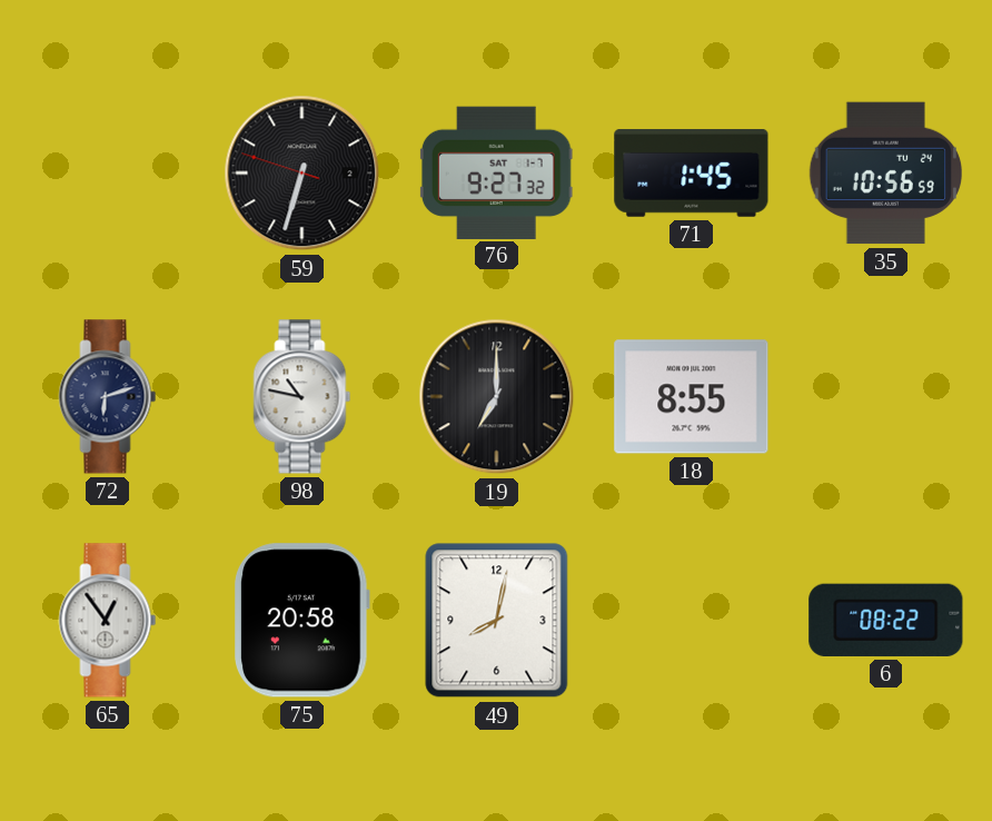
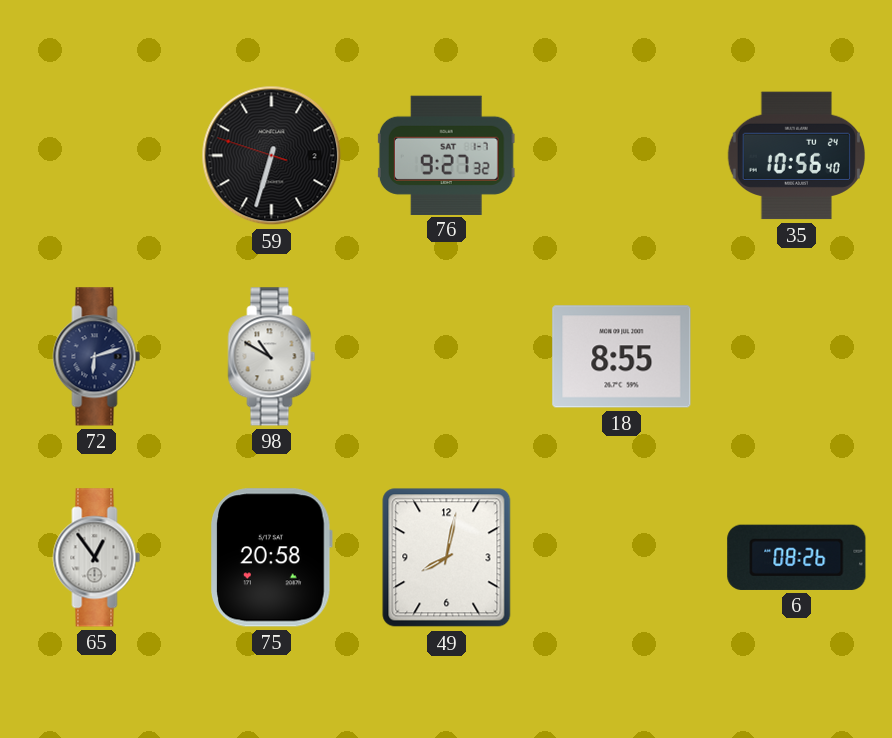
71: 1:45 -> none (692, 174)
35: 10:56:59 -> 10:56:40 (796, 156)
98: 10:47 -> 10:50 (272, 357)
19: 7:00 -> none (497, 397)
6: 08:22 -> 08:26 (797, 557)
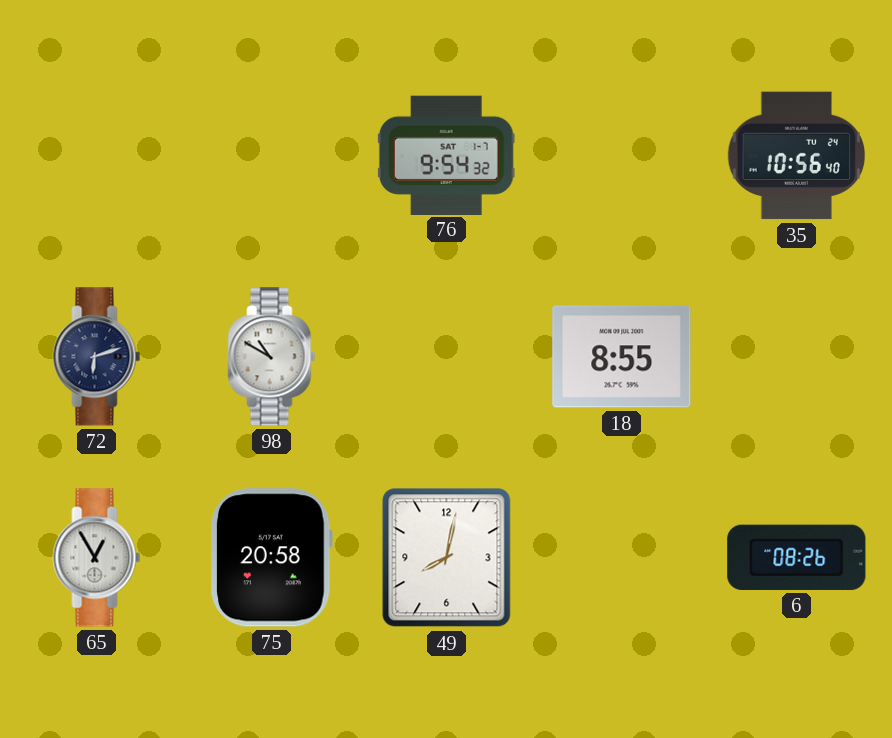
59: 6:32 -> none (272, 156)
76: 9:27 -> 9:54 (446, 155)
65: 12:54 -> 12:55 (97, 558)
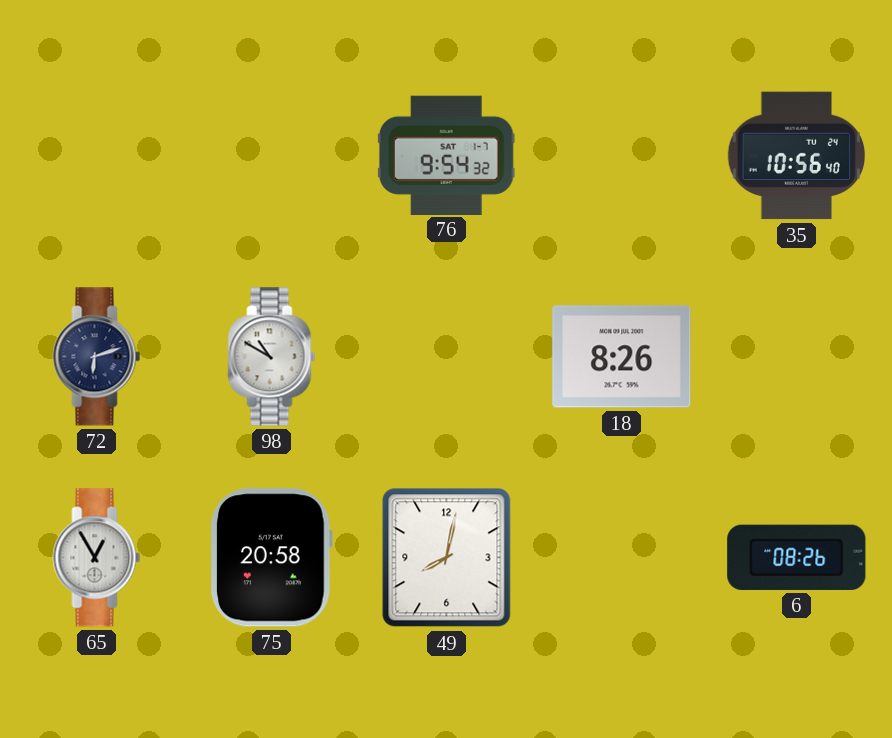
18: 8:55 -> 8:26 (622, 357)
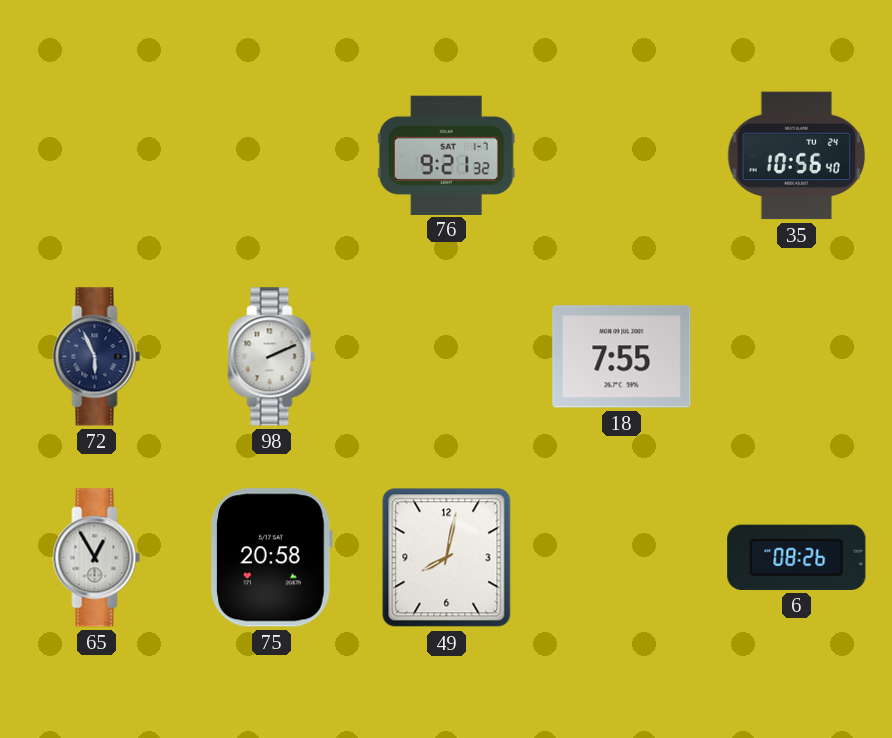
76: 9:54 -> 9:21 (446, 155)
72: 6:12 -> 5:56 (97, 357)
98: 10:50 -> 2:11 (272, 357)
18: 8:26 -> 7:55 (622, 357)
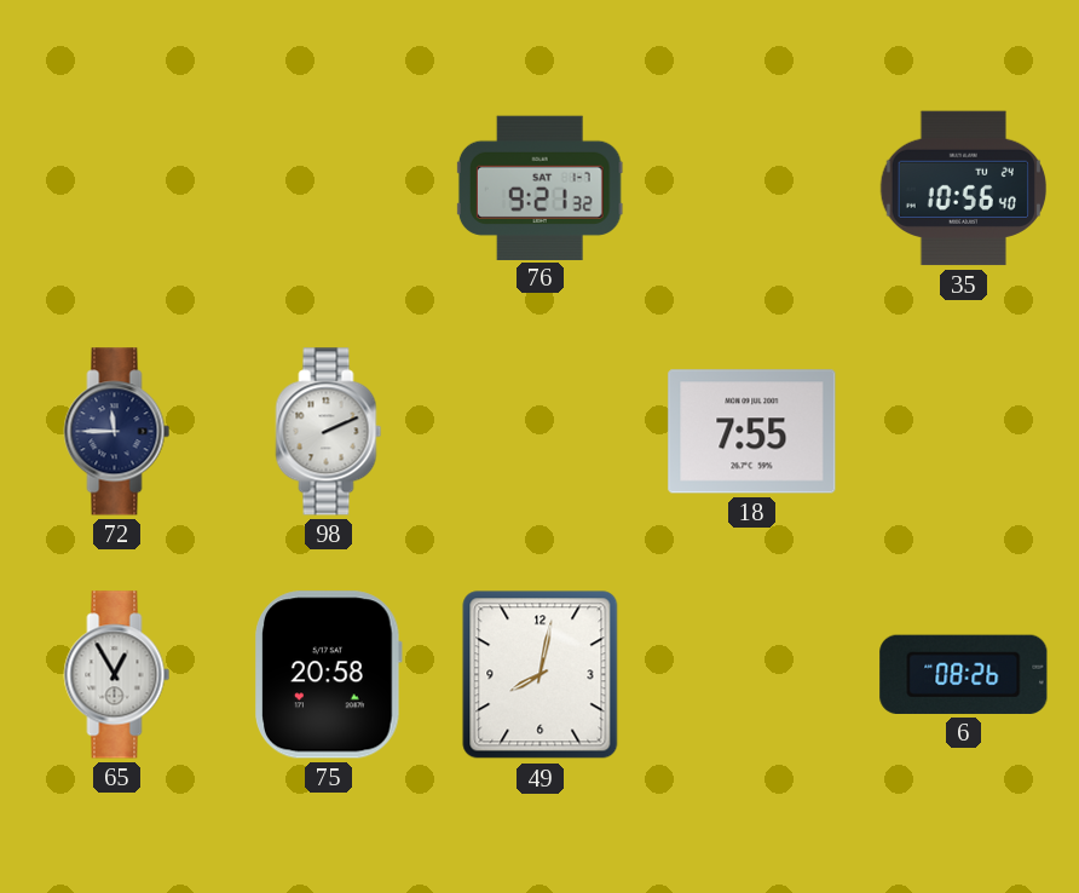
72: 5:56 -> 11:45 (117, 432)
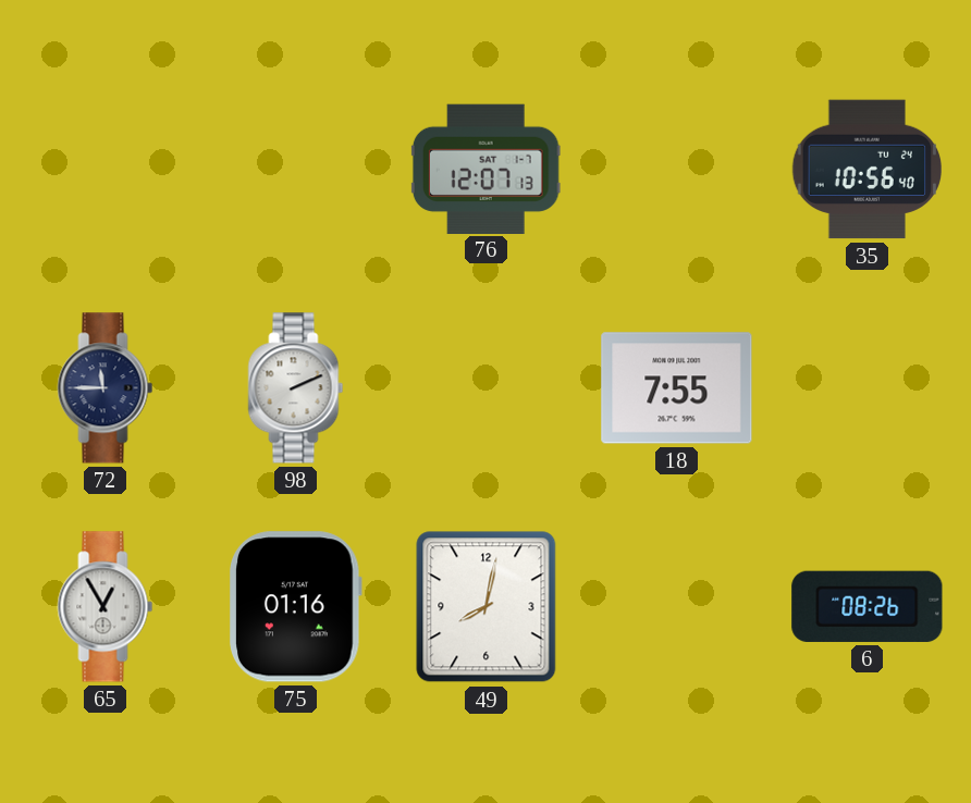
76: 9:21 -> 12:07 (485, 169)
75: 20:58 -> 01:16 (296, 607)
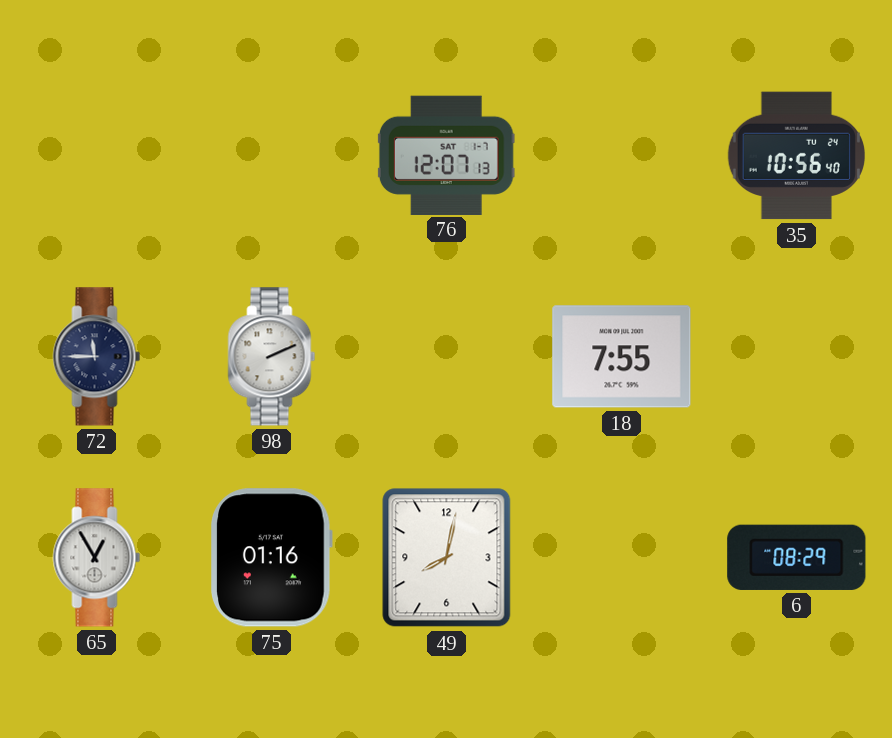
6: 08:26 -> 08:29 (797, 557)
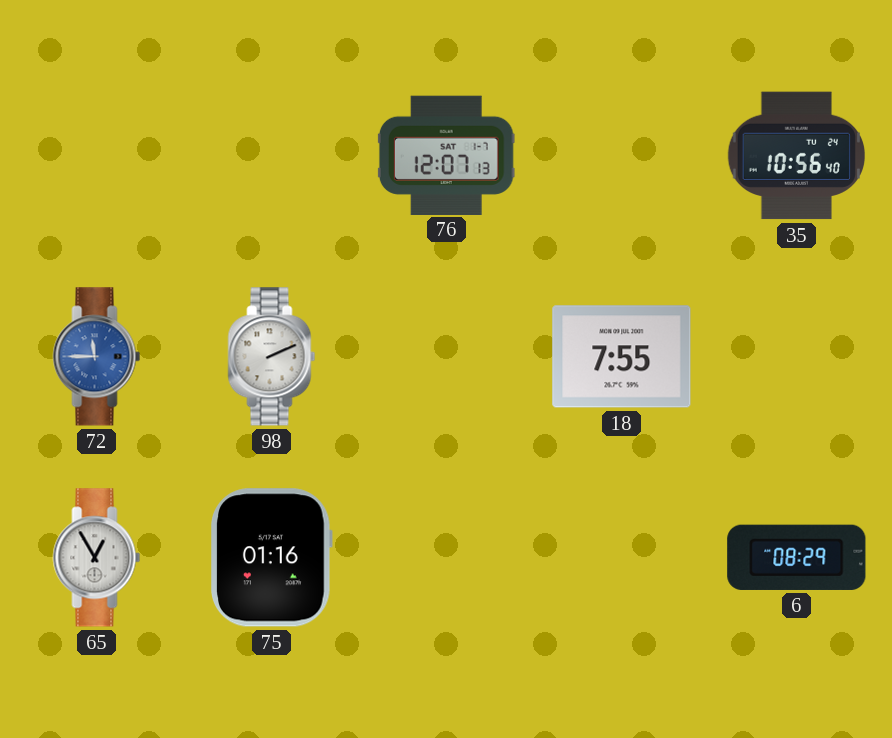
72 dial: navy -> blue (97, 357)
49: 8:02 -> none (447, 558)
